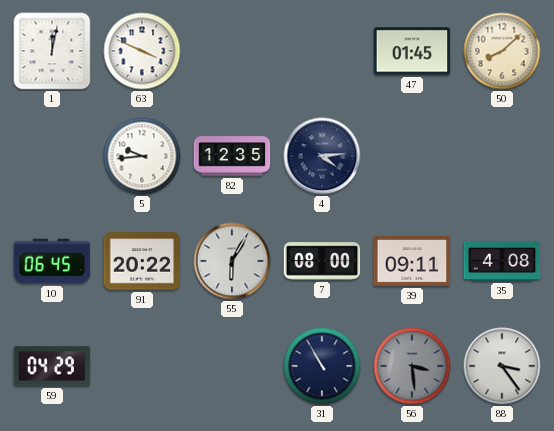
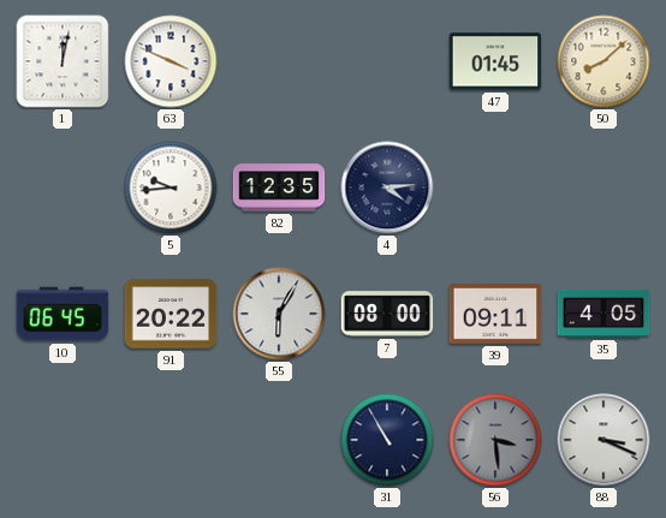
35: 4:08 -> 4:05 (603, 314)
59: 04:29 -> none (52, 366)
88: 3:24 -> 3:19 (603, 440)
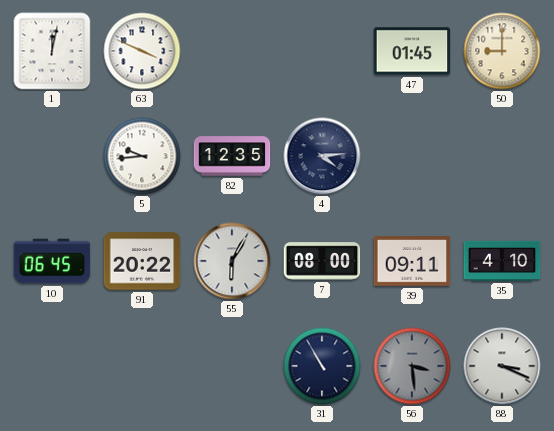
50: 8:08 -> 9:00 (502, 51)
35: 4:05 -> 4:10 (502, 261)
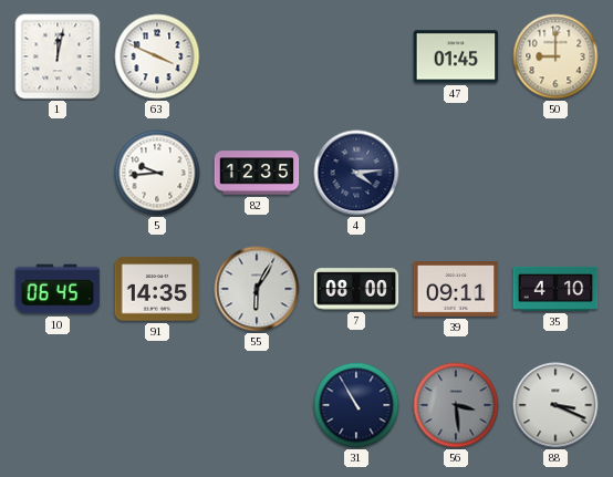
91: 20:22 -> 14:35 (157, 289)
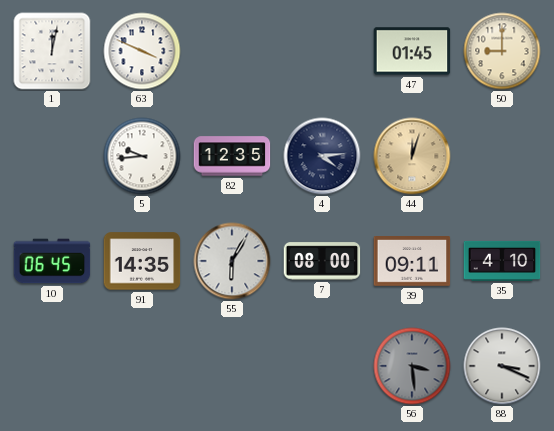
44: none -> 12:03 (412, 156)
31: 10:55 -> none (356, 405)
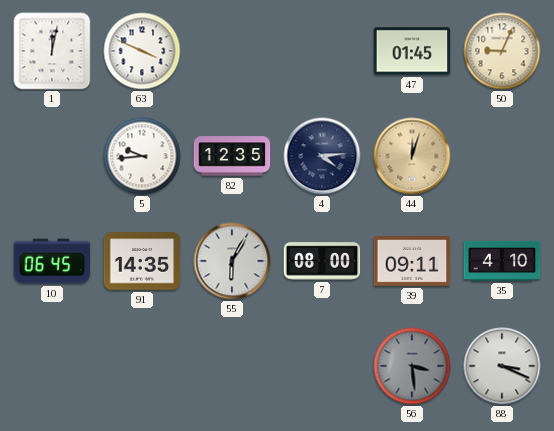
50: 9:00 -> 9:04 (502, 51)
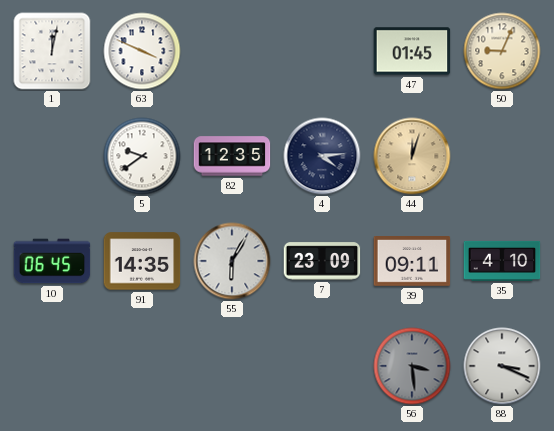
5: 9:44 -> 9:39 (142, 156)
7: 08:00 -> 23:09 (322, 261)
